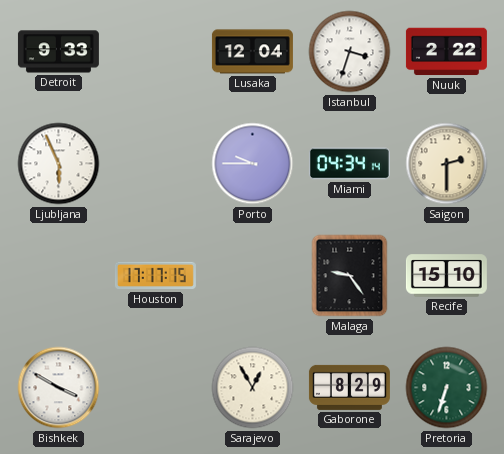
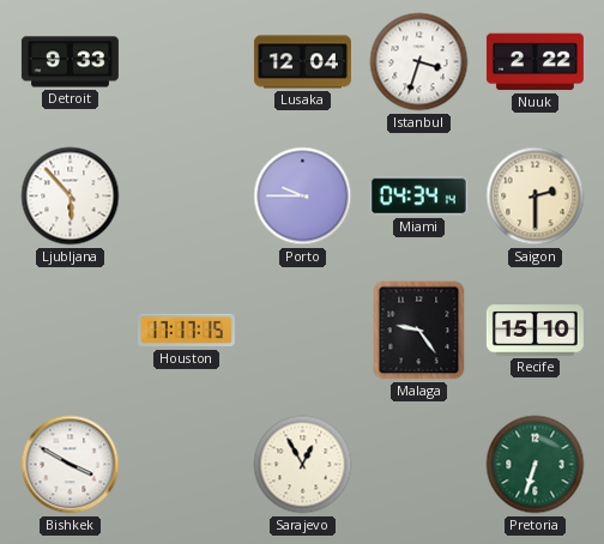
Ljubljana: 5:56 -> 5:53 (71, 197)
Gaborone: 8:29 -> none (349, 387)
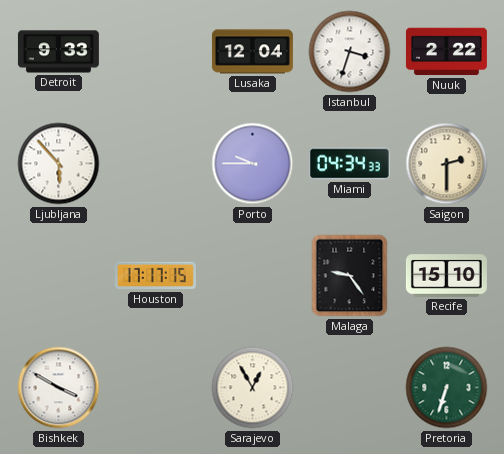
Miami: 04:34:14 -> 04:34:33 (349, 164)
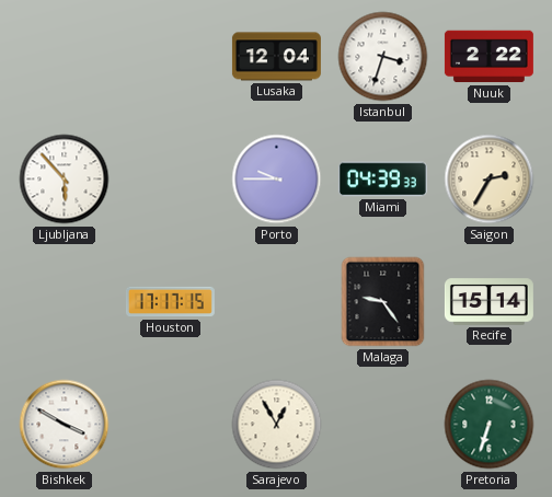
Detroit: 9:33 -> none (58, 52)
Miami: 04:34 -> 04:39 (382, 180)
Saigon: 2:30 -> 2:35 (490, 180)
Recife: 15:10 -> 15:14 (488, 302)
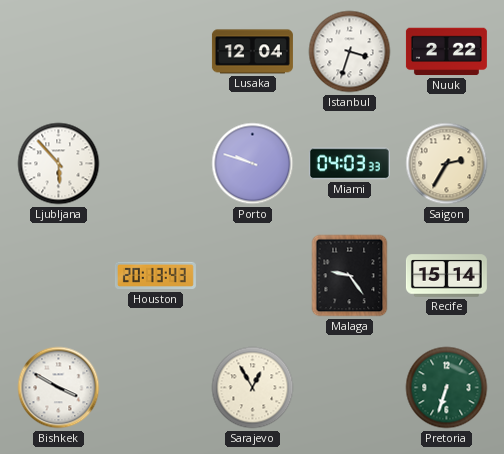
Porto: 9:45 -> 9:48 (253, 164)
Miami: 04:39 -> 04:03 (349, 164)
Houston: 17:17 -> 20:13 (155, 276)
